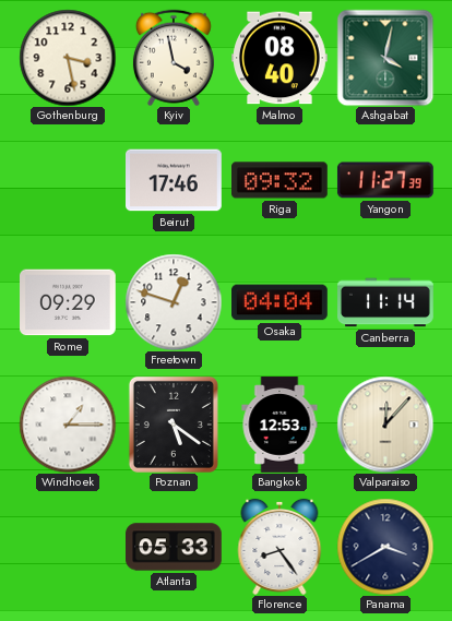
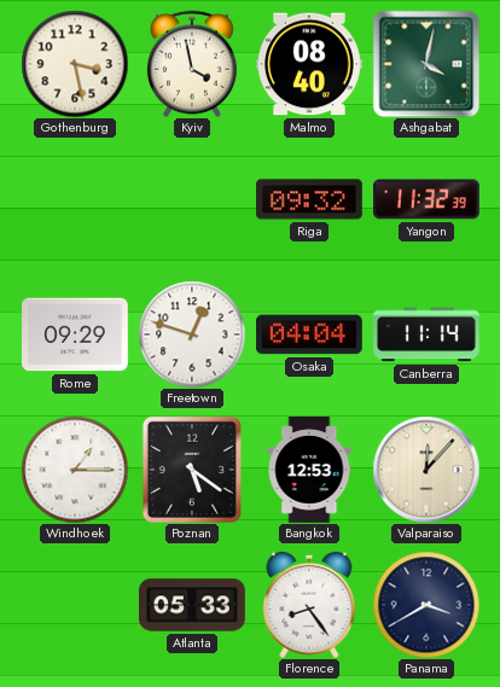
Beirut: 17:46 -> none (175, 180)
Yangon: 11:27 -> 11:32 (426, 199)
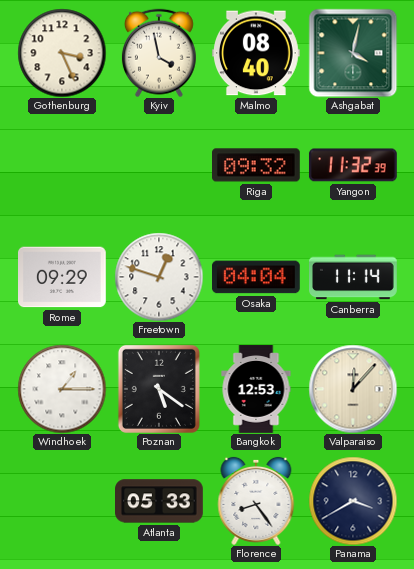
Gothenburg: 3:28 -> 3:26 (62, 53)
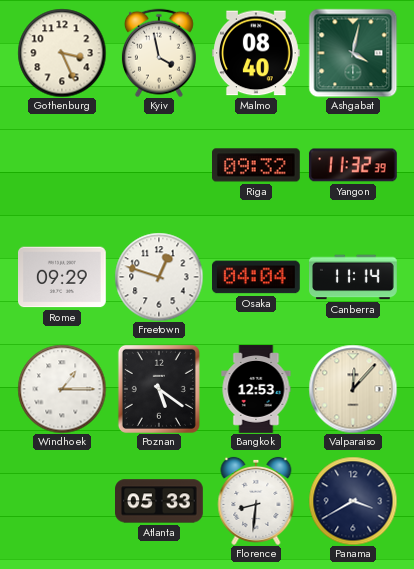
Florence: 8:24 -> 8:31 (256, 501)
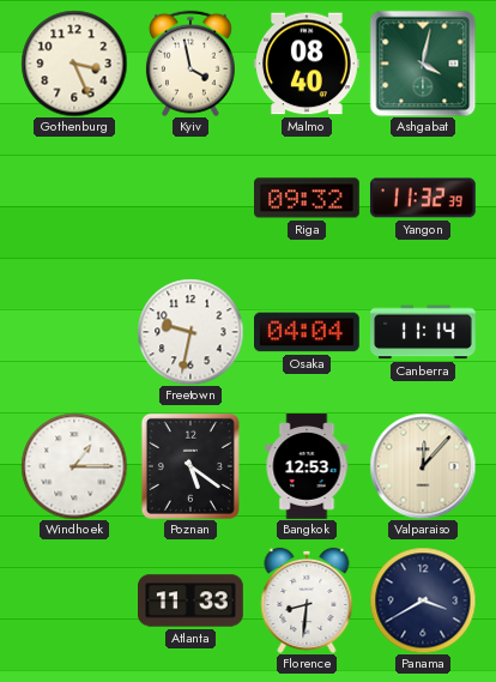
Rome: 09:29 -> none (63, 277)
Freetown: 12:48 -> 9:32 (190, 332)
Atlanta: 05:33 -> 11:33 (192, 600)
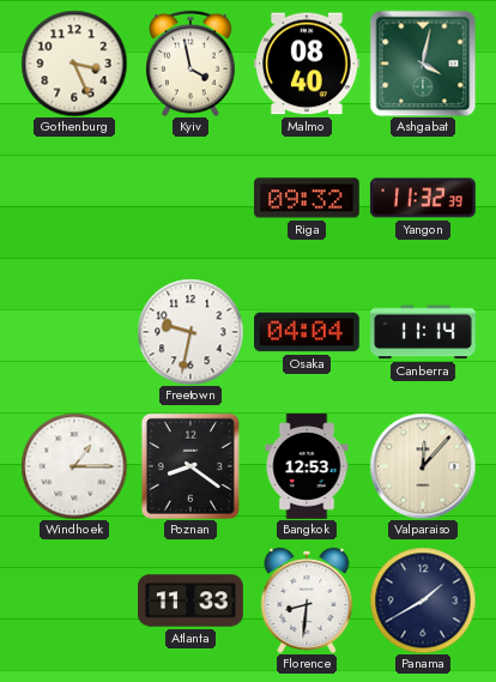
Poznan: 5:21 -> 8:21 (190, 466)
Panama: 3:40 -> 1:40 (423, 600)
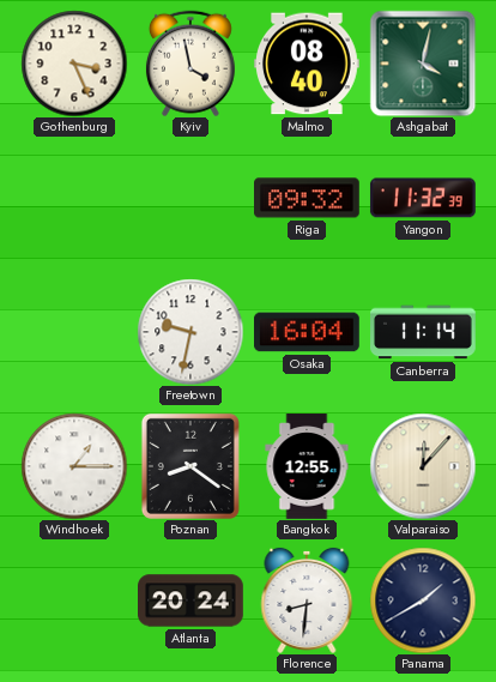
Osaka: 04:04 -> 16:04 (308, 332)
Bangkok: 12:53 -> 12:55 (307, 466)
Atlanta: 11:33 -> 20:24 (192, 600)
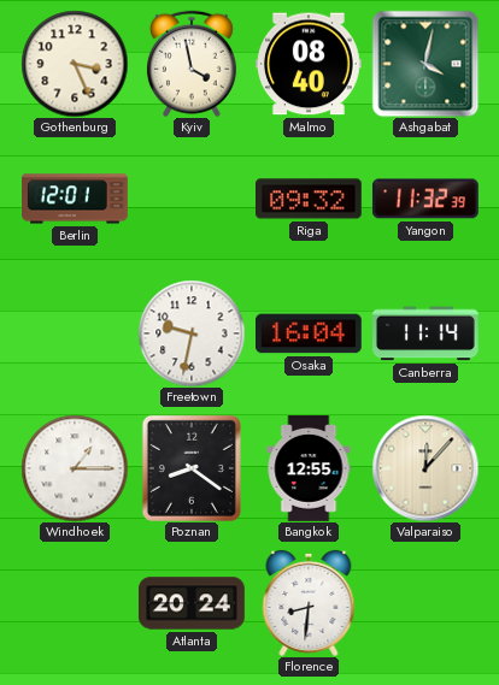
Berlin: none -> 12:01 (75, 199)
Panama: 1:40 -> none (423, 600)
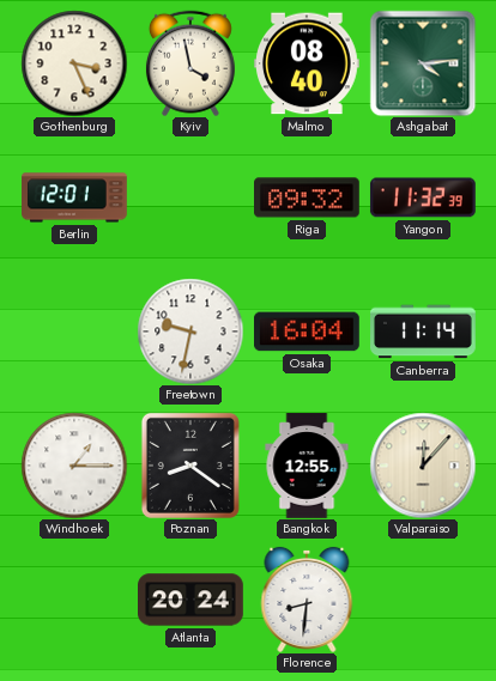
Ashgabat: 4:02 -> 4:14 (423, 63)
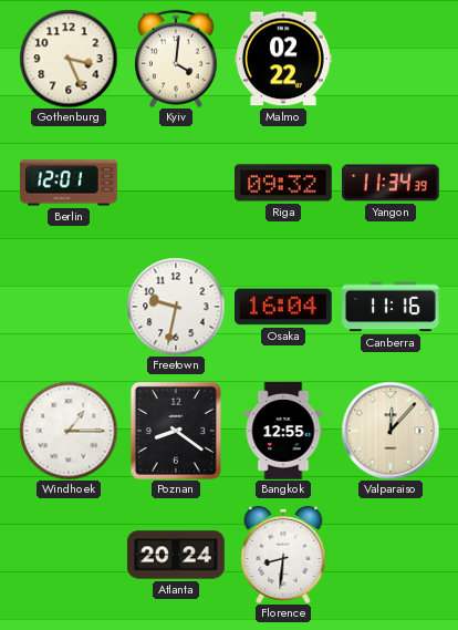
Kyiv: 3:58 -> 4:01 (176, 59)
Malmo: 08:40 -> 02:22 (284, 59)
Ashgabat: 4:14 -> none (423, 63)
Yangon: 11:32 -> 11:34 (391, 183)
Canberra: 11:14 -> 11:16 (392, 307)
